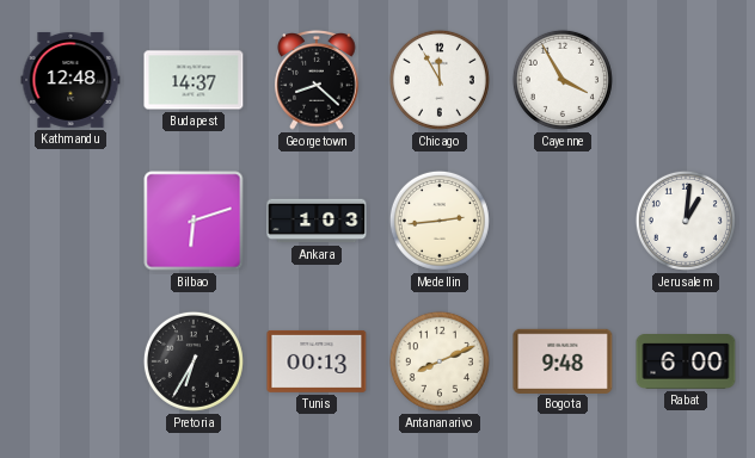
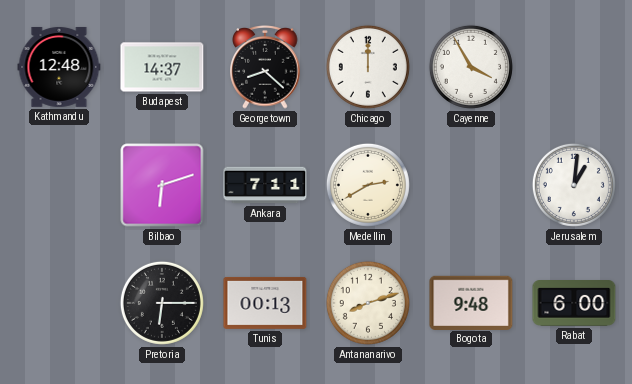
Chicago: 11:55 -> 12:00 (368, 67)
Ankara: 1:03 -> 7:11 (265, 185)
Medellin: 2:44 -> 2:40 (368, 185)
Pretoria: 6:35 -> 6:15 (162, 303)
Antananarivo: 8:11 -> 8:12 (368, 303)
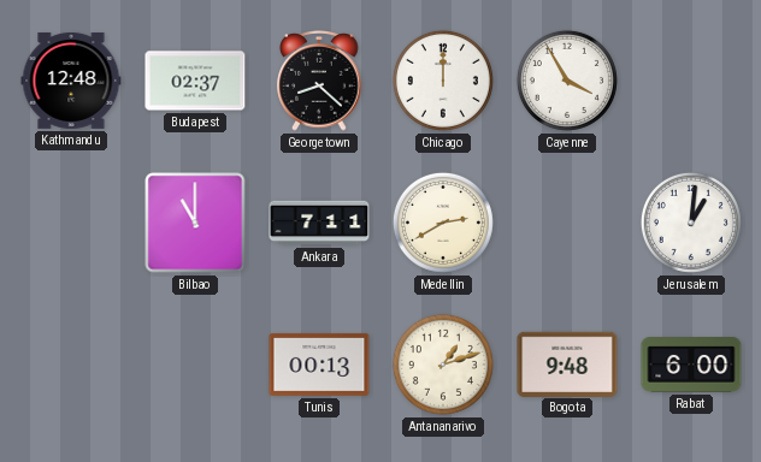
Budapest: 14:37 -> 02:37 (195, 81)
Bilbao: 6:12 -> 11:00 (195, 223)
Pretoria: 6:15 -> none (162, 303)
Antananarivo: 8:12 -> 1:12 (443, 365)
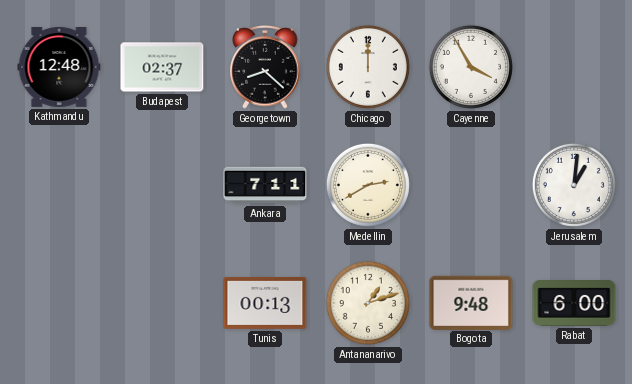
Bilbao: 11:00 -> none (195, 223)
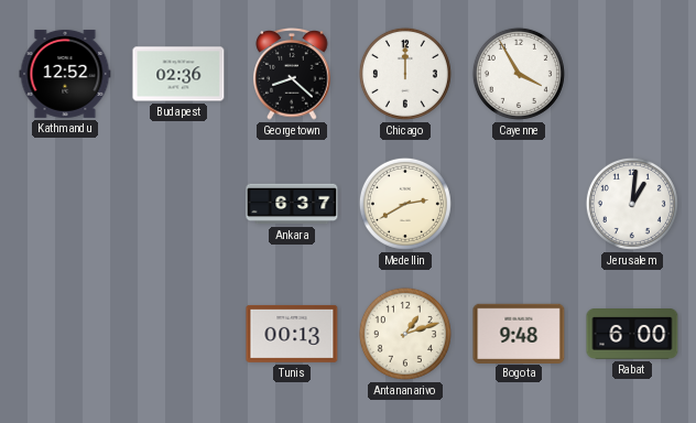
Kathmandu: 12:48 -> 12:52 (65, 74)
Budapest: 02:37 -> 02:36 (178, 74)
Ankara: 7:11 -> 6:37 (292, 204)
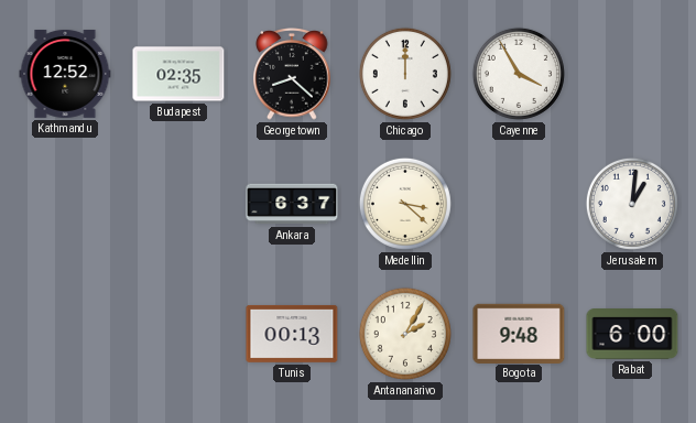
Budapest: 02:36 -> 02:35 (178, 74)
Medellin: 2:40 -> 3:22 (405, 204)
Antananarivo: 1:12 -> 2:05 (405, 334)
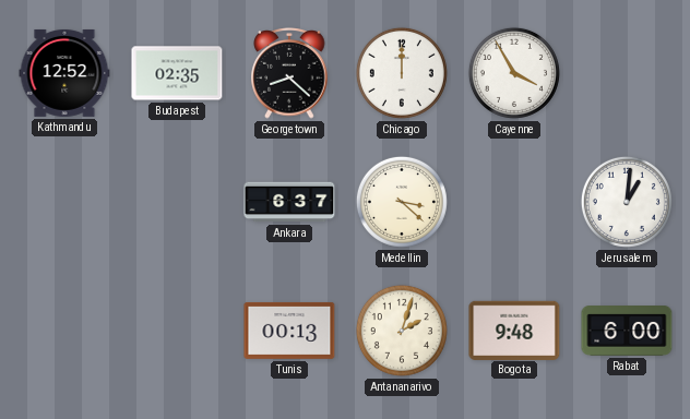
Antananarivo: 2:05 -> 2:03 (402, 331)
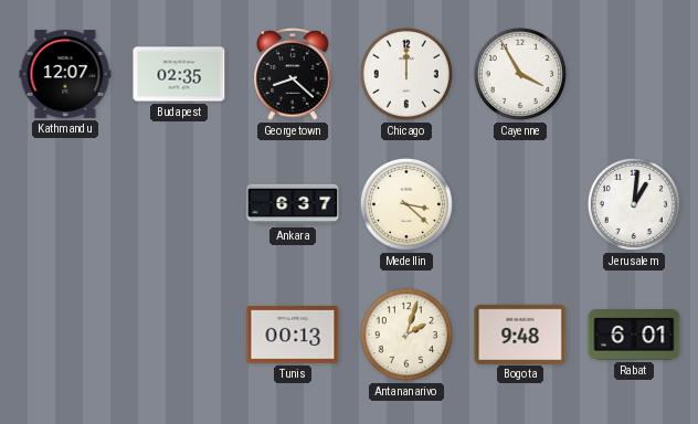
Kathmandu: 12:52 -> 12:07 (65, 74)
Rabat: 6:00 -> 6:01 (634, 336)
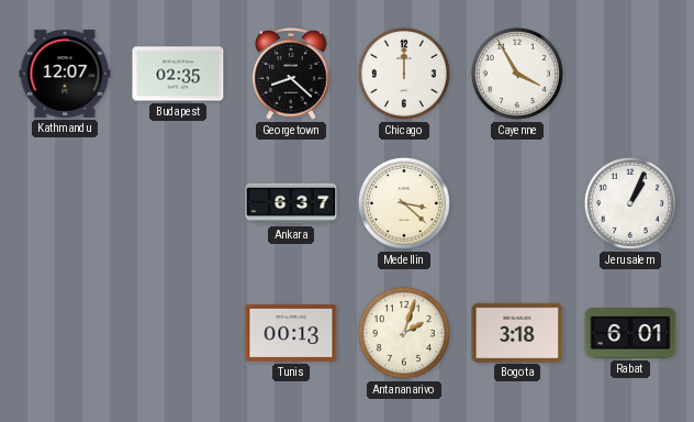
Jerusalem: 1:01 -> 1:04 (630, 203)
Bogota: 9:48 -> 3:18 (517, 332)
